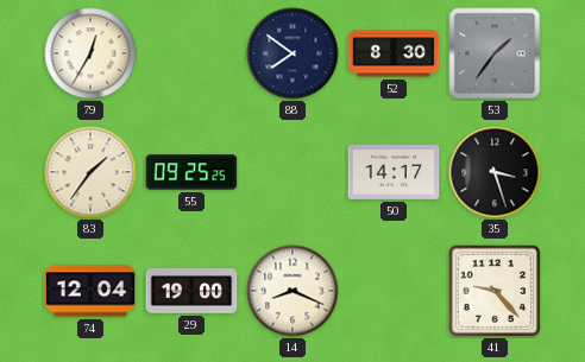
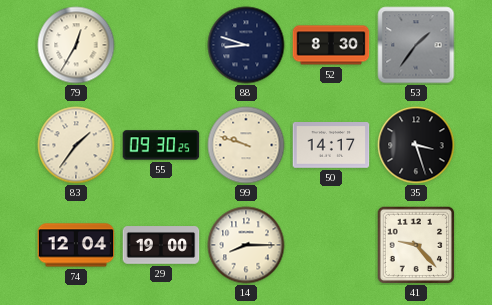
88: 7:51 -> 8:48 (246, 45)
55: 09:25 -> 09:30 (161, 145)
99: none -> 9:48 (246, 145)
14: 8:19 -> 8:15 (246, 245)
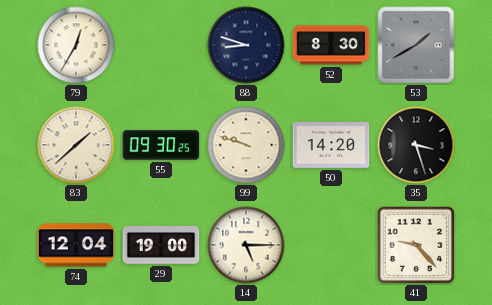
53: 1:36 -> 1:40 (416, 45)
83: 1:36 -> 1:38 (76, 145)
50: 14:17 -> 14:20 (331, 146)
14: 8:15 -> 5:15 (246, 245)
